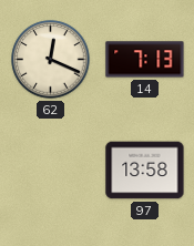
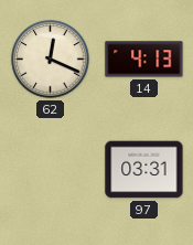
14: 7:13 -> 4:13 (144, 60)
97: 13:58 -> 03:31 (144, 170)
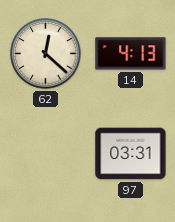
62: 12:19 -> 12:22 (46, 54)
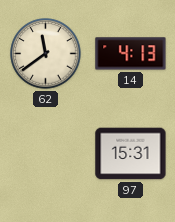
62: 12:22 -> 11:39 (46, 54)
97: 03:31 -> 15:31 (131, 154)
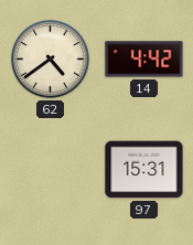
62: 11:39 -> 4:39 (51, 60)
14: 4:13 -> 4:42 (144, 60)
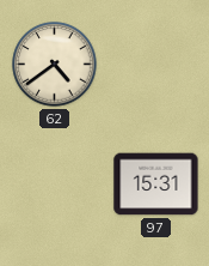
14: 4:42 -> none (144, 60)
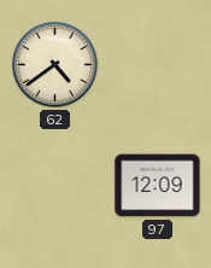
97: 15:31 -> 12:09 (158, 186)
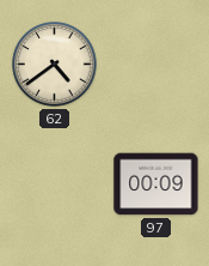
97: 12:09 -> 00:09 (156, 185)
